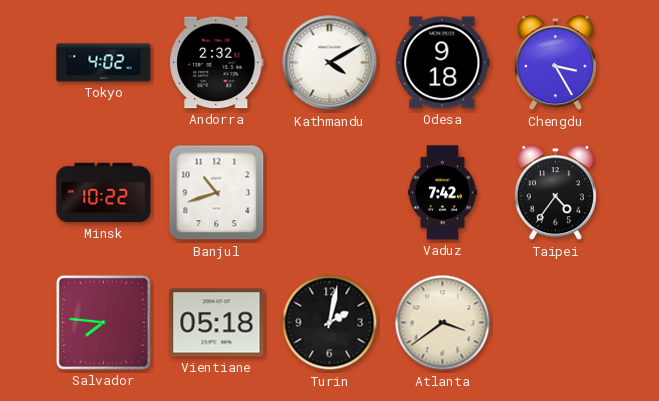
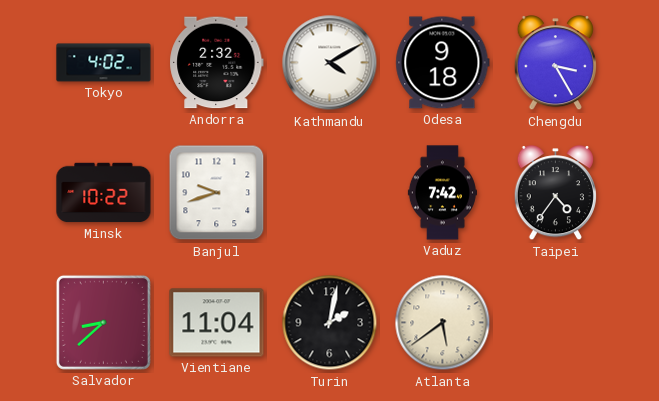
Banjul: 10:42 -> 9:42 (217, 193)
Salvador: 7:46 -> 8:38 (103, 322)
Vientiane: 05:18 -> 11:04 (217, 323)
Atlanta: 3:39 -> 5:39 (443, 323)
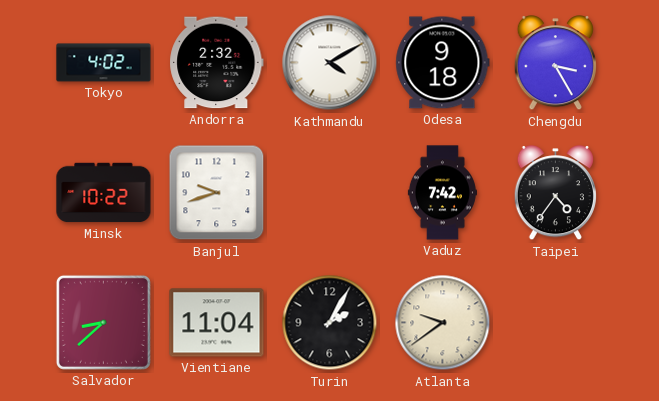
Turin: 2:02 -> 2:05 (330, 323)
Atlanta: 5:39 -> 9:39 (443, 323)
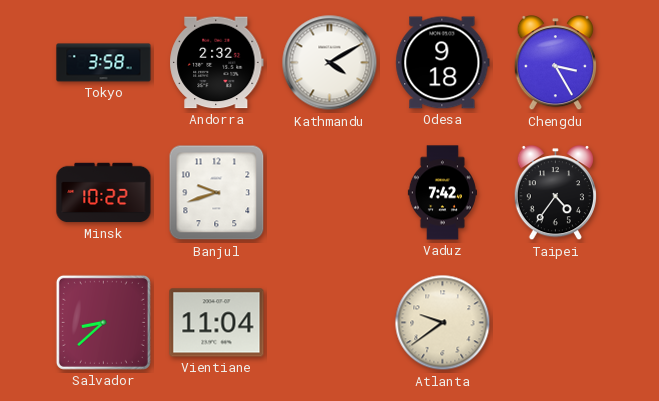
Tokyo: 4:02 -> 3:58 (104, 63)
Turin: 2:05 -> none (330, 323)
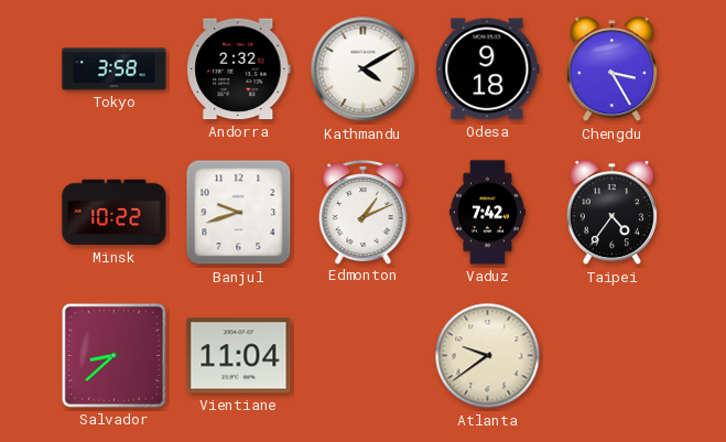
Edmonton: none -> 1:11 (364, 212)
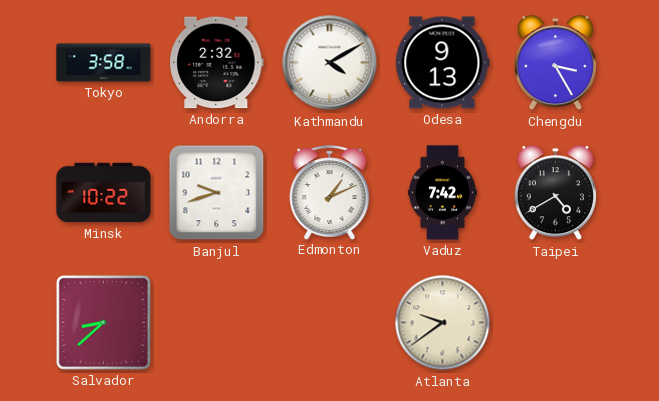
Odesa: 9:18 -> 9:13 (443, 63)
Taipei: 4:36 -> 4:40 (555, 193)
Vientiane: 11:04 -> none (239, 356)
